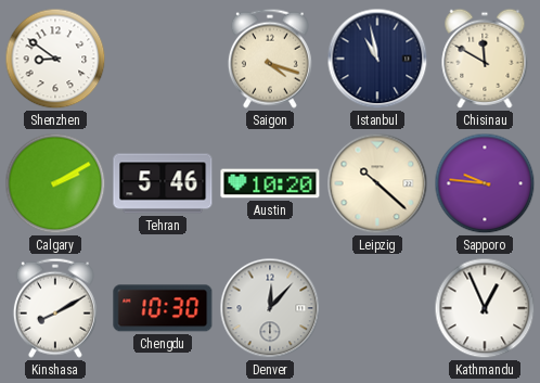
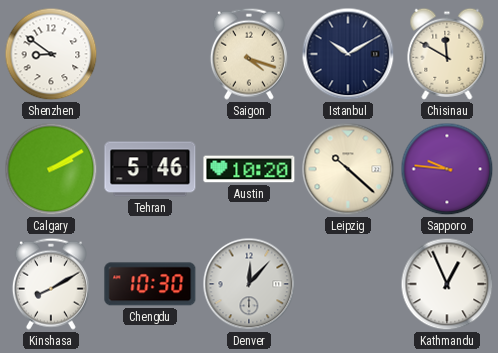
Istanbul: 10:58 -> 10:10 (348, 54)
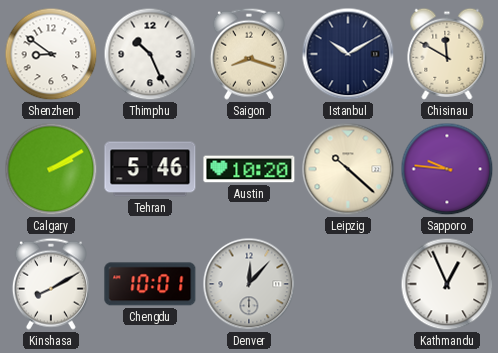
Thimphu: none -> 10:26 (150, 54)
Saigon: 4:18 -> 8:18 (249, 54)
Chengdu: 10:30 -> 10:01 (150, 284)
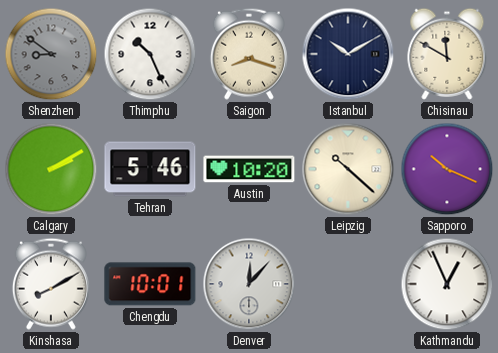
Shenzhen dial: white -> grey (51, 54)
Sapporo: 9:46 -> 10:19 (447, 169)
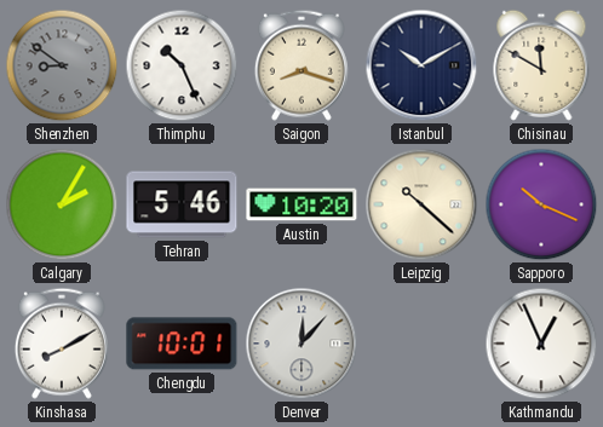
Calgary: 2:10 -> 2:05 (62, 204)
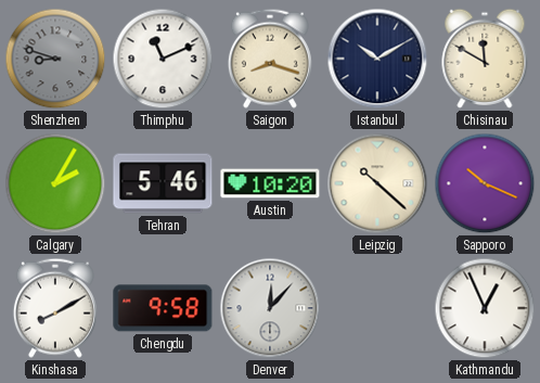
Shenzhen: 8:51 -> 8:48 (55, 59)
Thimphu: 10:26 -> 11:11 (163, 59)
Chengdu: 10:01 -> 9:58 (163, 308)
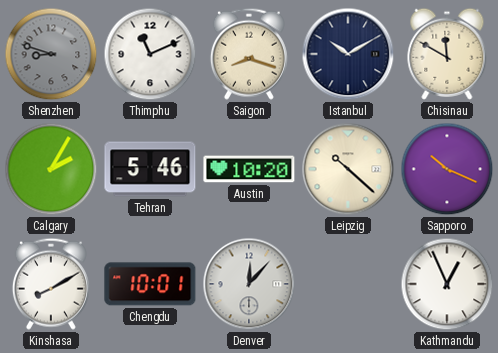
Chengdu: 9:58 -> 10:01 (150, 284)
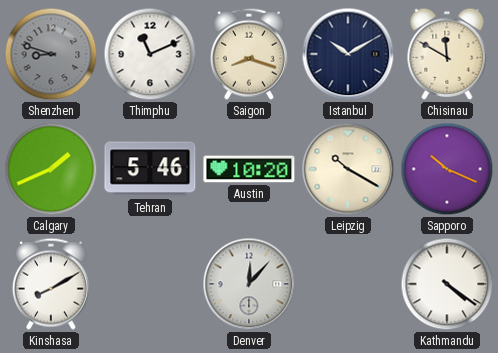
Calgary: 2:05 -> 1:41 (51, 169)
Leipzig: 10:22 -> 10:20 (348, 169)
Chengdu: 10:01 -> none (150, 284)
Kathmandu: 12:56 -> 4:21 (447, 284)
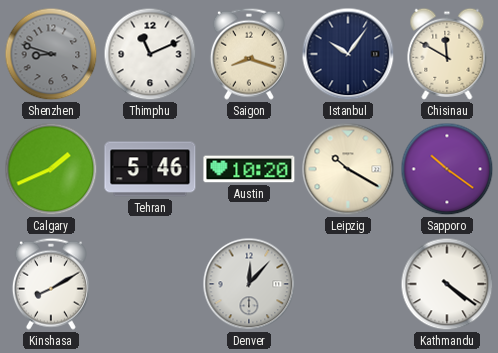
Istanbul: 10:10 -> 10:06 (348, 54)
Sapporo: 10:19 -> 10:21 (447, 169)
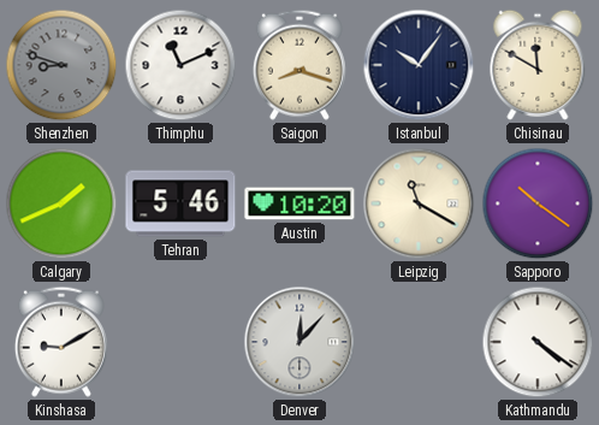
Leipzig: 10:20 -> 11:20 (419, 203)
Kinshasa: 8:10 -> 9:10 (61, 342)
